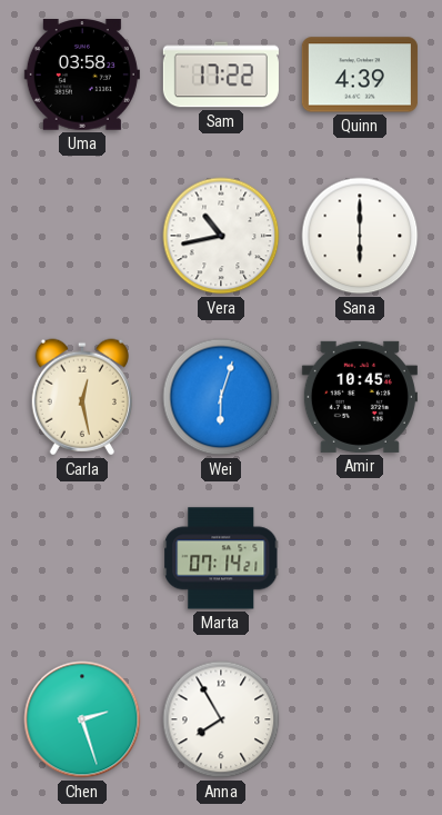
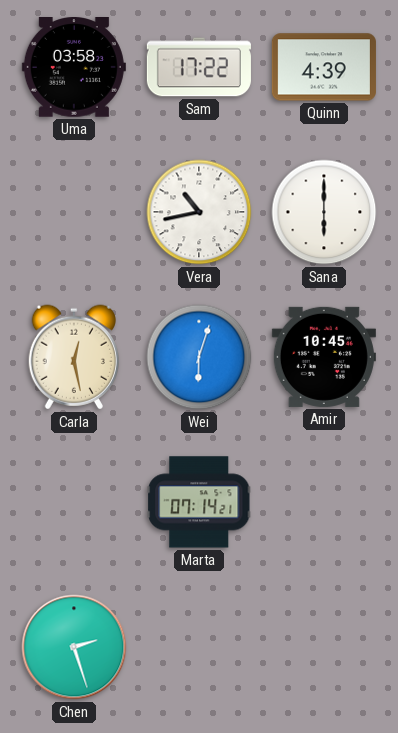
Anna: 7:55 -> none (221, 719)
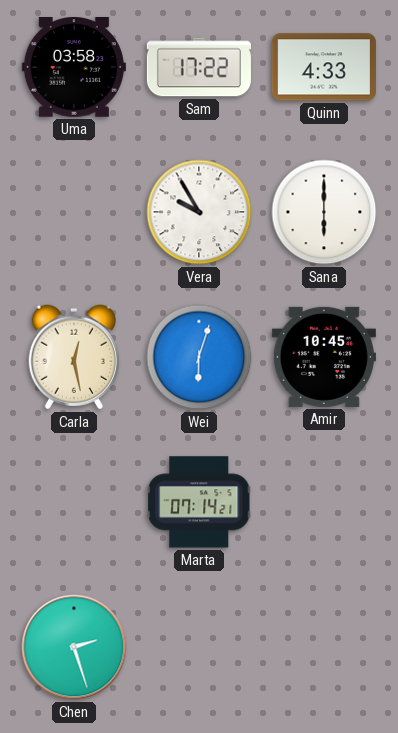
Quinn: 4:39 -> 4:33 (324, 67)
Vera: 10:43 -> 9:55 (199, 212)
